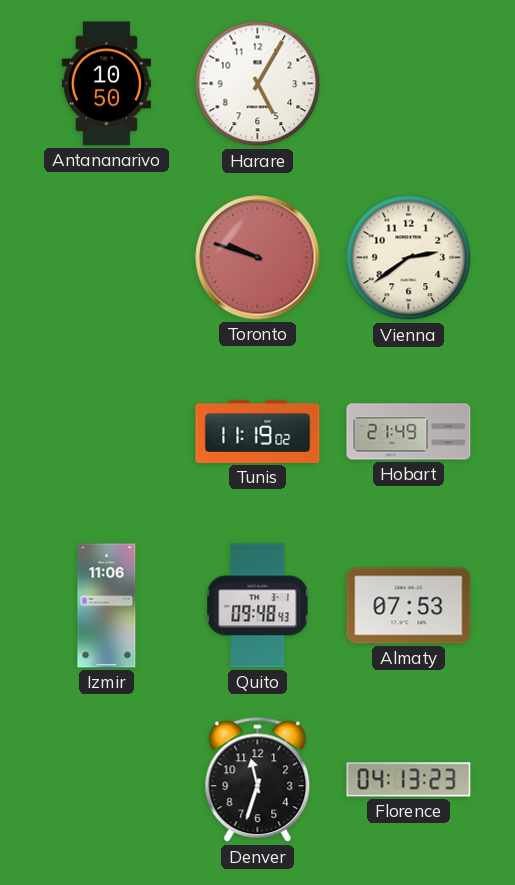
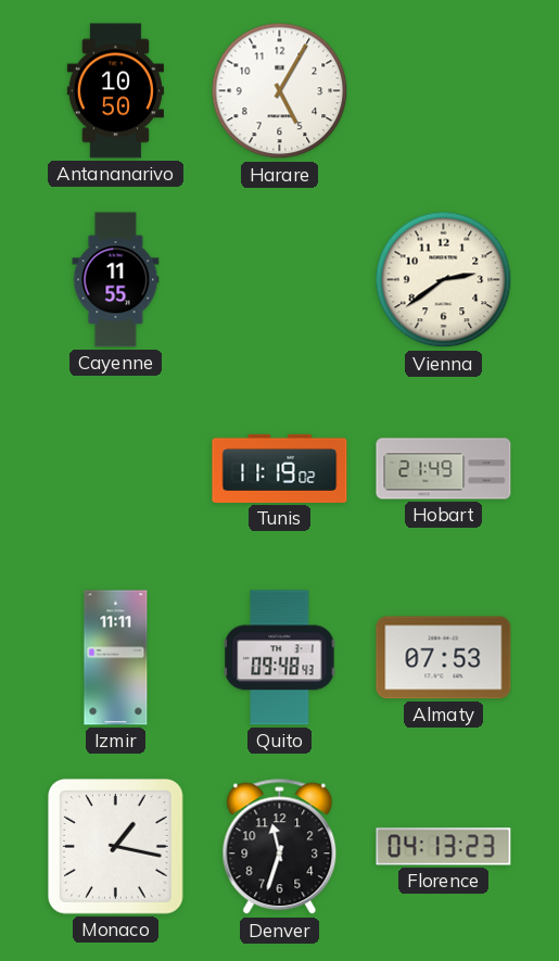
Cayenne: none -> 11:55 (116, 280)
Toronto: 9:48 -> none (258, 258)
Izmir: 11:06 -> 11:11 (116, 658)
Monaco: none -> 1:17 (116, 847)
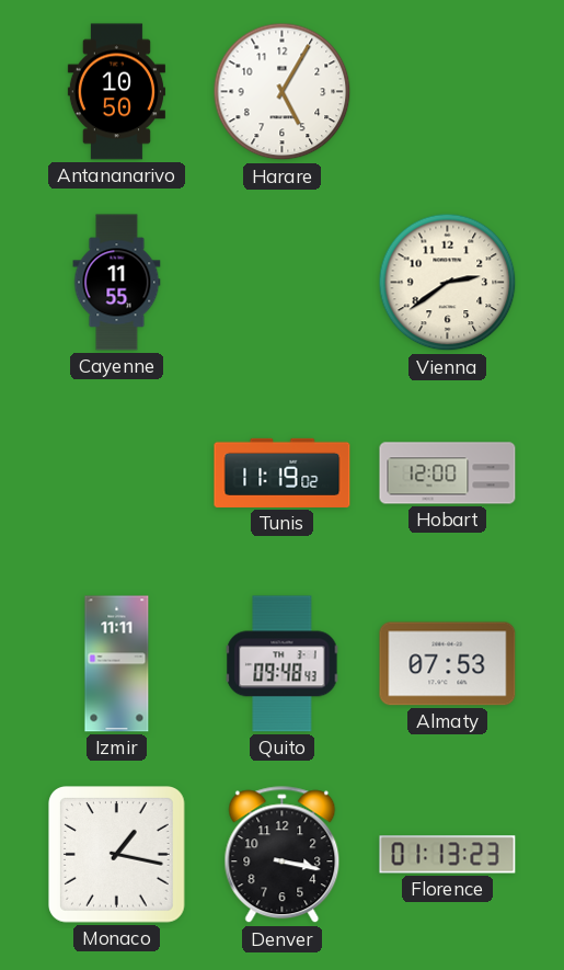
Hobart: 21:49 -> 12:00 (448, 473)
Denver: 11:33 -> 3:17 (283, 855)
Florence: 04:13 -> 01:13 (448, 855)
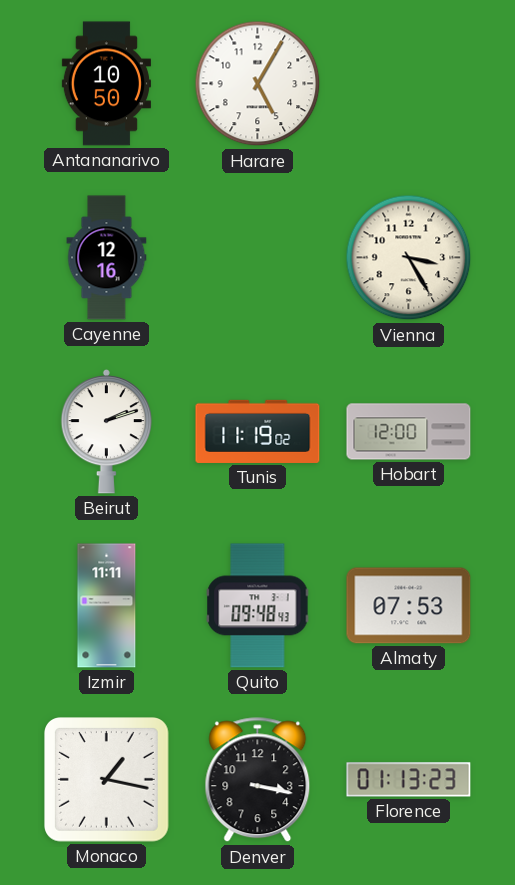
Cayenne: 11:55 -> 12:16 (107, 258)
Vienna: 2:39 -> 3:25 (409, 258)
Beirut: none -> 2:12 (106, 431)
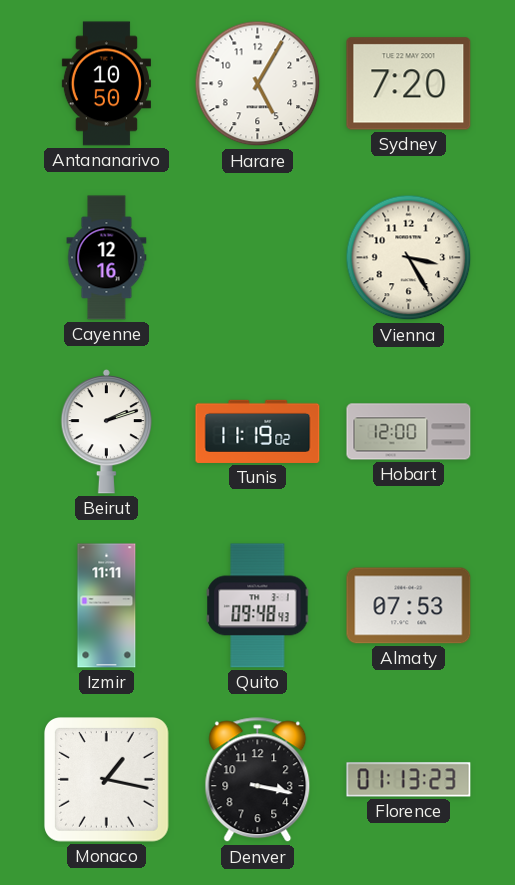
Sydney: none -> 7:20 (409, 84)
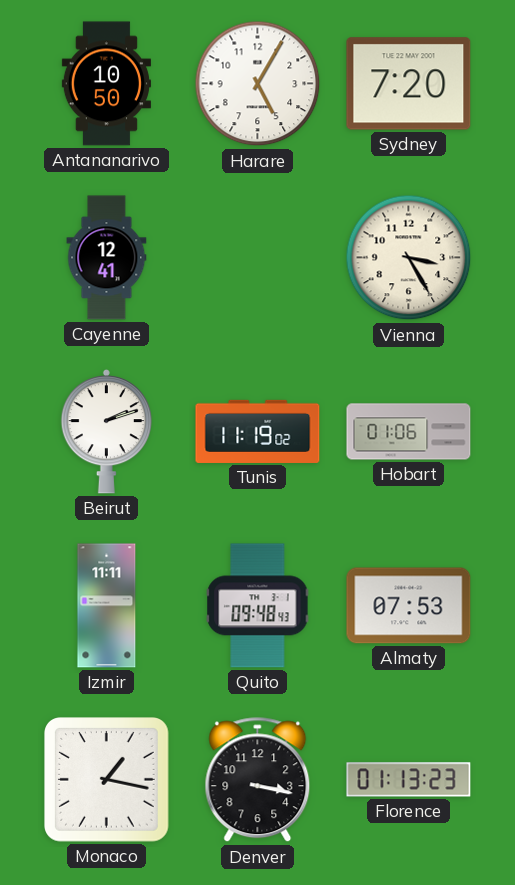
Cayenne: 12:16 -> 12:41 (107, 258)
Hobart: 12:00 -> 01:06 (409, 432)
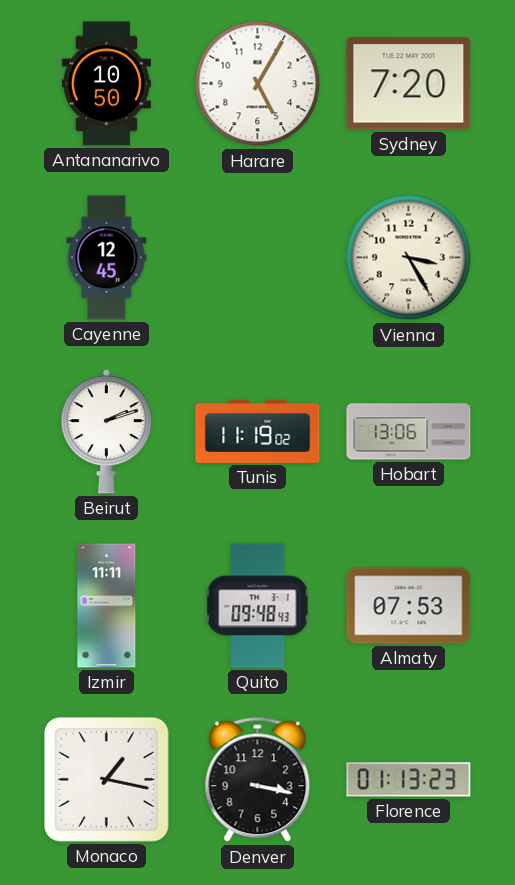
Cayenne: 12:41 -> 12:45 (107, 258)
Hobart: 01:06 -> 13:06 (409, 432)
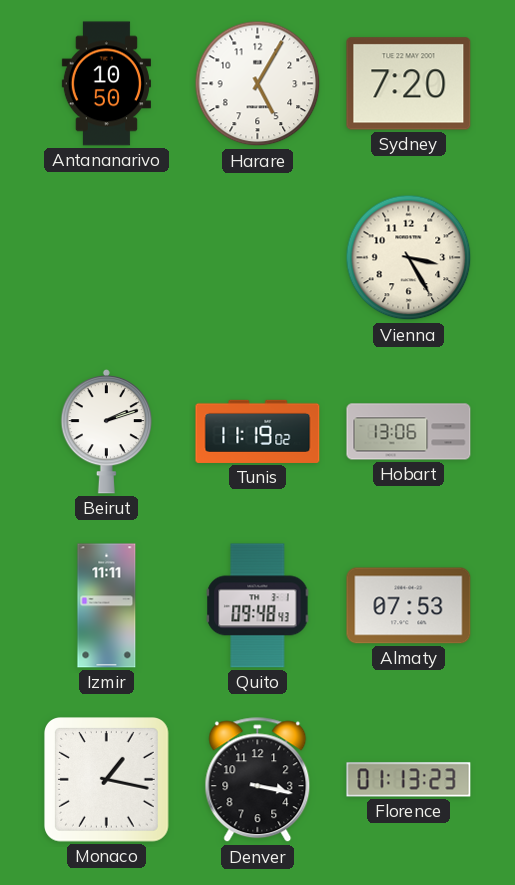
Cayenne: 12:45 -> none (107, 258)
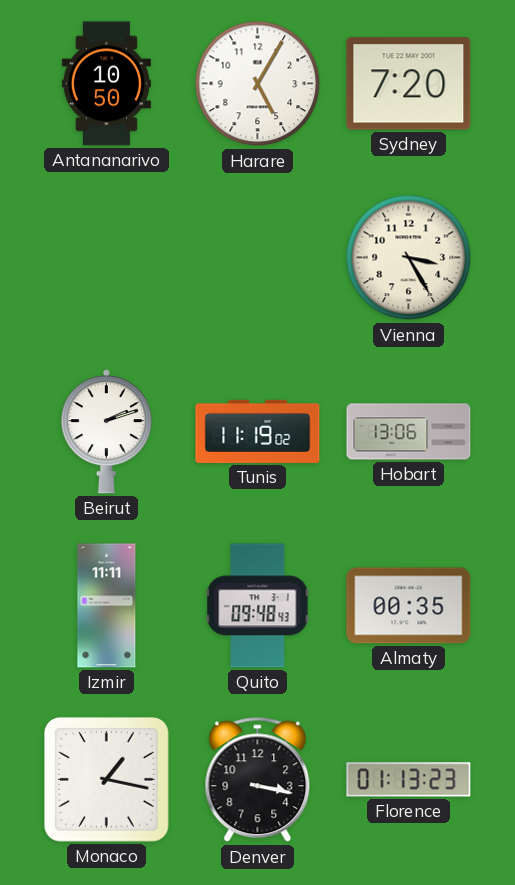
Almaty: 07:53 -> 00:35 (409, 606)
